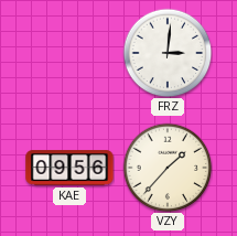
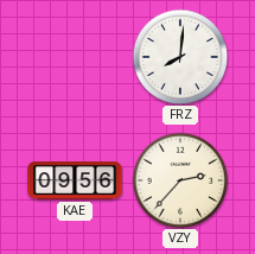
FRZ: 3:01 -> 8:01 (180, 57)
VZY: 1:37 -> 2:37 (180, 180)
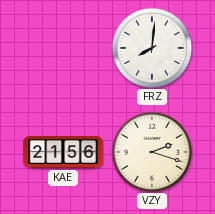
KAE: 09:56 -> 21:56 (63, 152)
VZY: 2:37 -> 2:18 (152, 152)
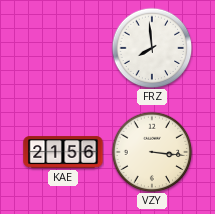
FRZ: 8:01 -> 7:59 (152, 48)
VZY: 2:18 -> 3:16 (152, 152)
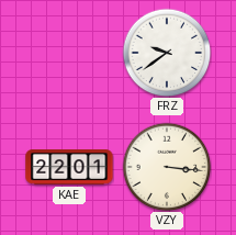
FRZ: 7:59 -> 9:39 (167, 53)
KAE: 21:56 -> 22:01 (69, 167)
